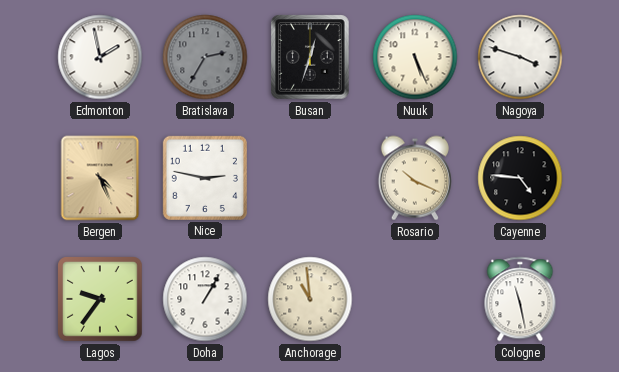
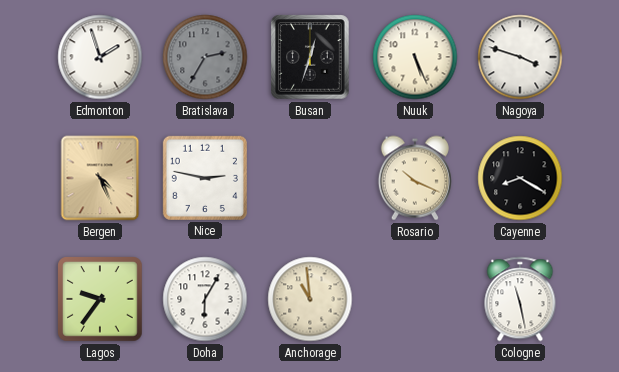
Edmonton: 1:58 -> 1:57 (100, 57)
Cayenne: 4:46 -> 8:20 (520, 178)
Doha: 1:05 -> 6:05 (205, 299)
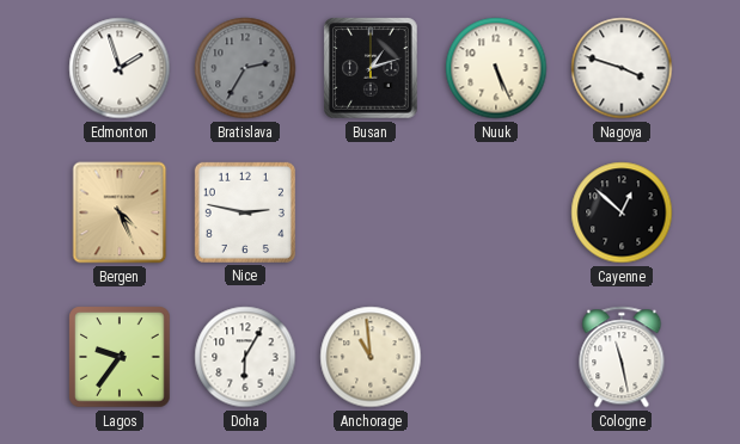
Busan: 12:33 -> 1:12 (371, 68)
Rosario: 10:19 -> none (415, 178)
Cayenne: 8:20 -> 12:52 (622, 212)
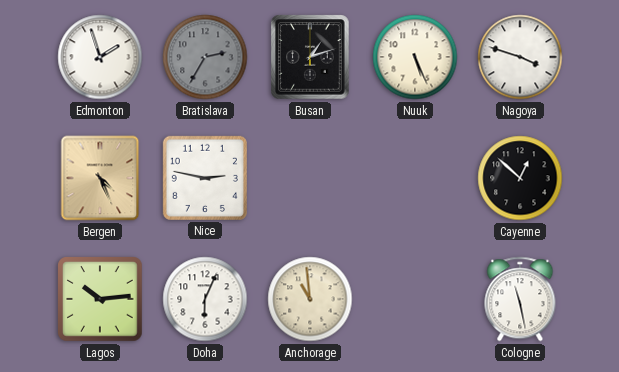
Lagos: 9:36 -> 10:14 (100, 299)
Doha: 6:05 -> 6:04 (205, 299)
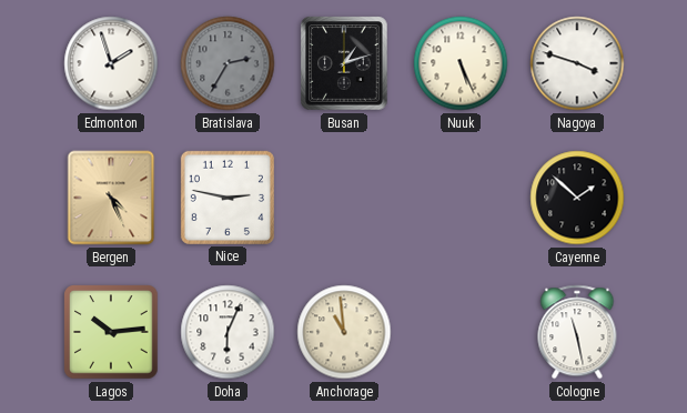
Cayenne: 12:52 -> 1:52 (577, 198)
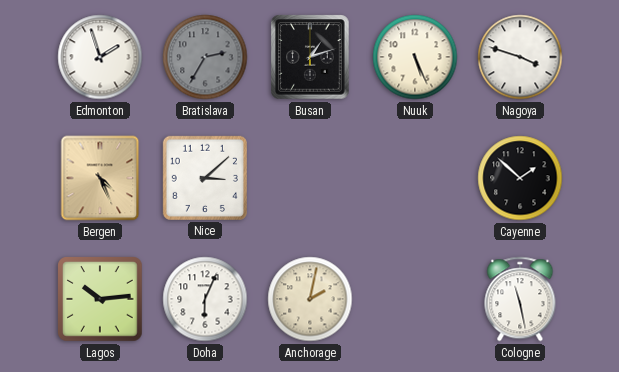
Nice: 2:47 -> 3:08 (205, 178)
Anchorage: 10:59 -> 2:02 (310, 299)
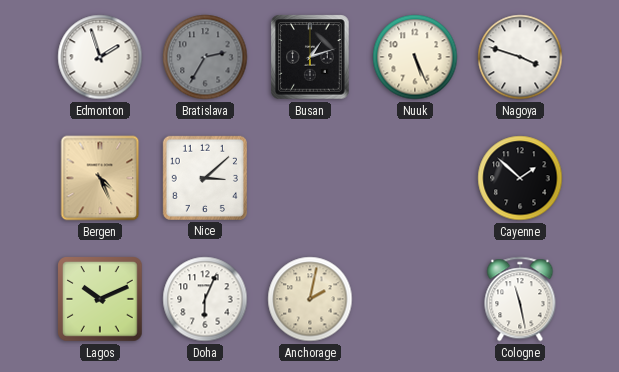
Lagos: 10:14 -> 10:11 (100, 299)
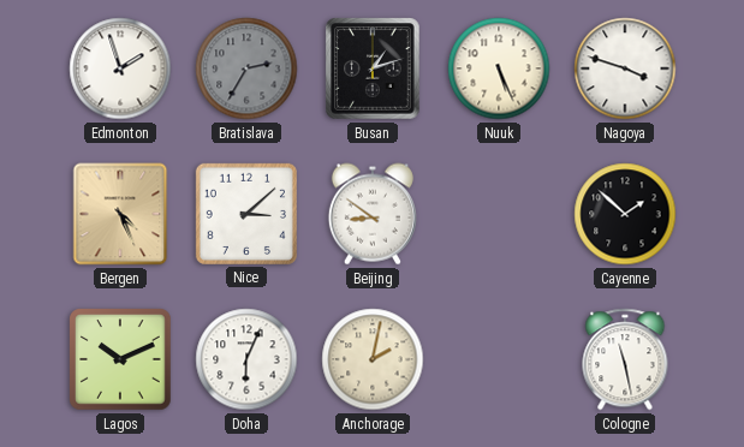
Beijing: none -> 8:51 (373, 214)
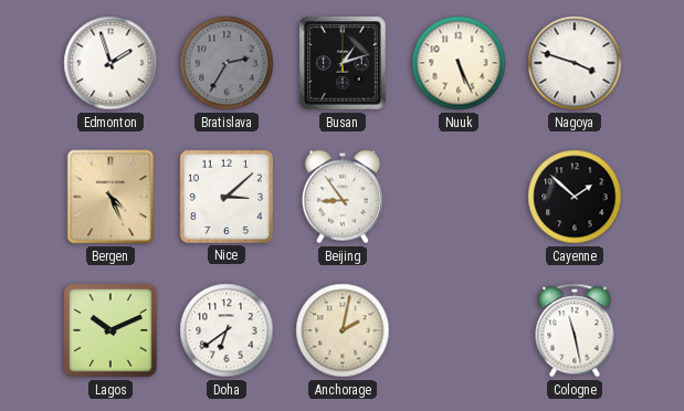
Beijing: 8:51 -> 8:54 (343, 197)
Doha: 6:04 -> 6:39 (227, 330)
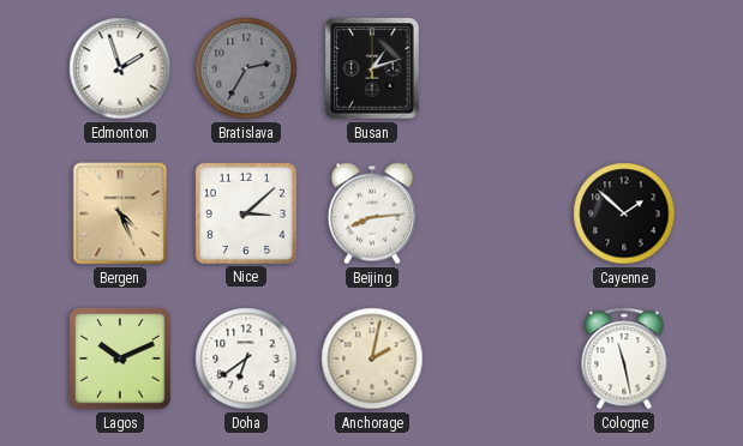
Nuuk: 5:26 -> none (459, 63)
Nagoya: 3:48 -> none (575, 63)
Beijing: 8:54 -> 8:14 (372, 213)
